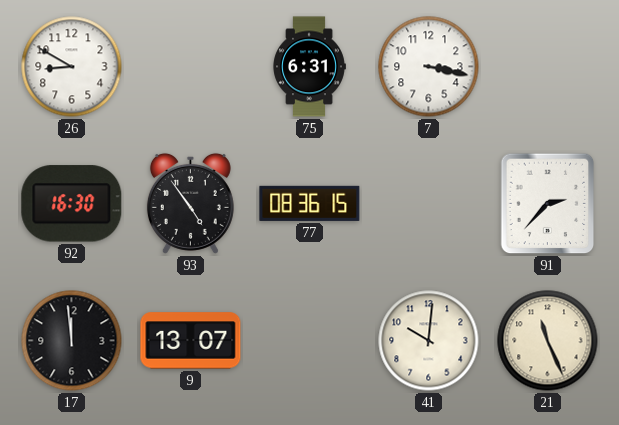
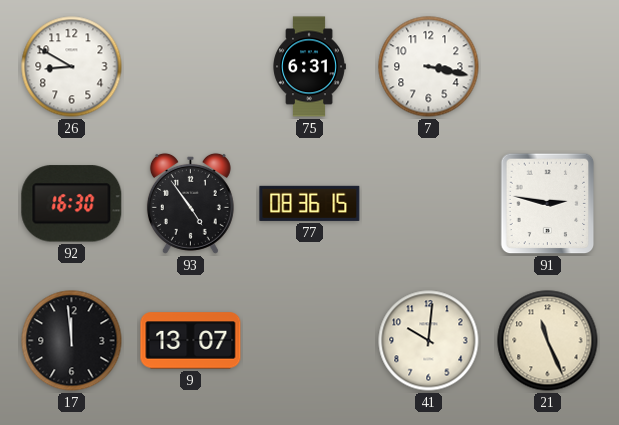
91: 2:37 -> 2:47 (548, 204)
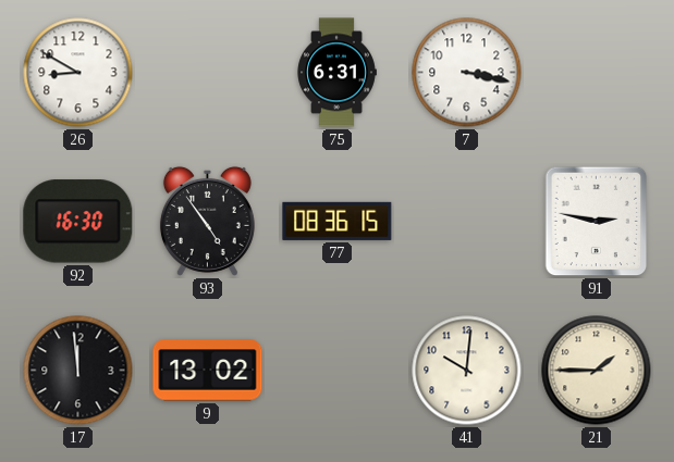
9: 13:07 -> 13:02 (208, 371)
21: 11:26 -> 1:45 (597, 371)
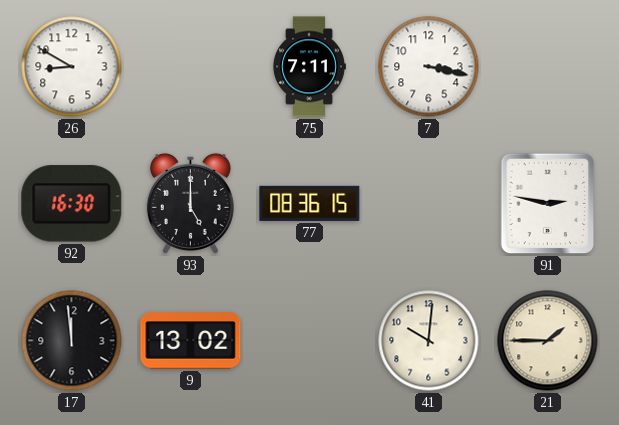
75: 6:31 -> 7:11 (309, 67)
93: 4:54 -> 5:00 (190, 203)
